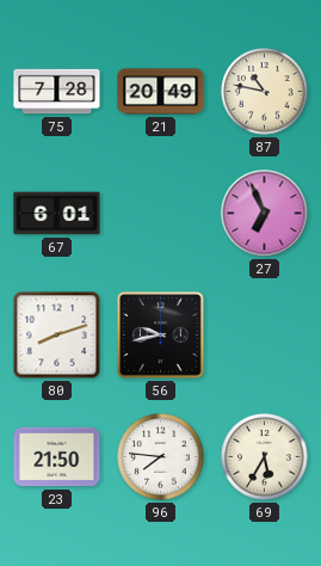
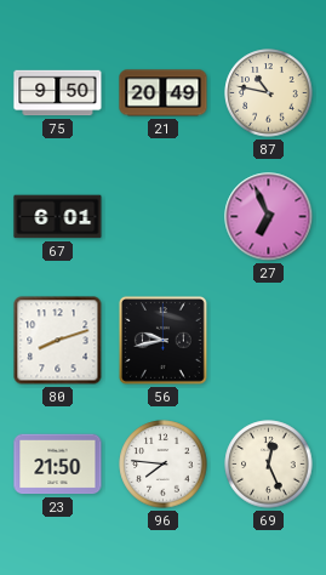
75: 7:28 -> 9:50 (58, 93)
69: 5:35 -> 12:26 (269, 465)
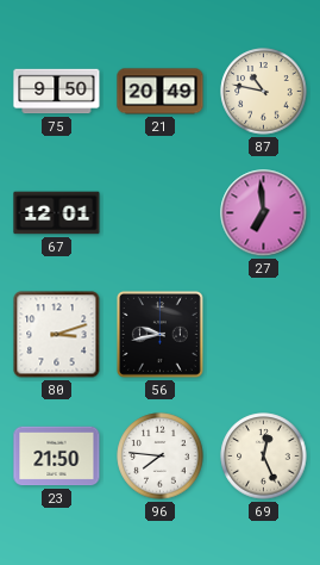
67: 6:01 -> 12:01 (57, 213)
27: 6:56 -> 6:59 (264, 213)
80: 8:12 -> 3:12 (57, 335)
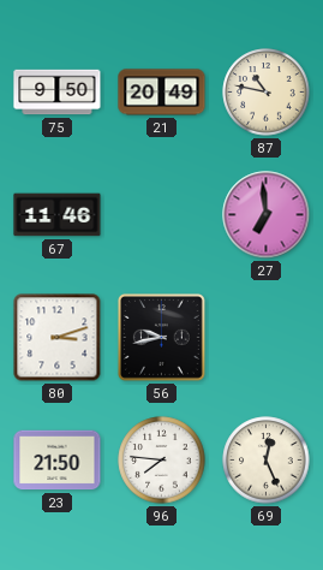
67: 12:01 -> 11:46 (58, 215)
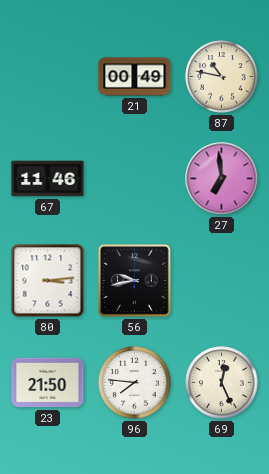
75: 9:50 -> none (58, 93)
21: 20:49 -> 00:49 (135, 77)
80: 3:12 -> 3:14 (48, 281)
